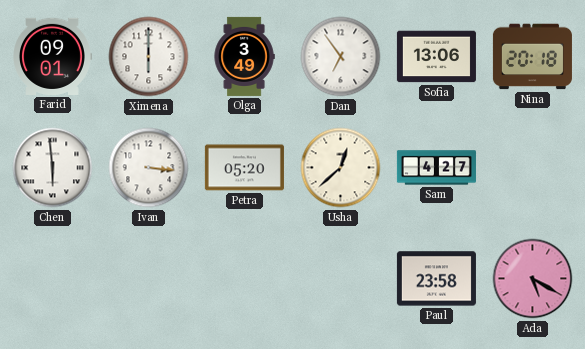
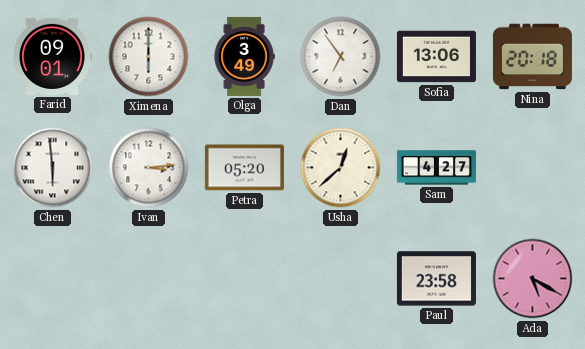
Ivan: 3:16 -> 3:14 (149, 168)
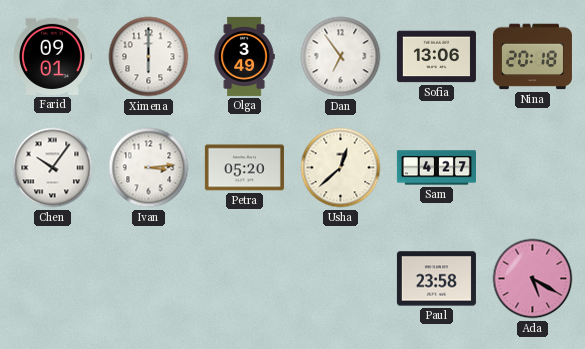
Chen: 5:59 -> 10:06 (53, 168)
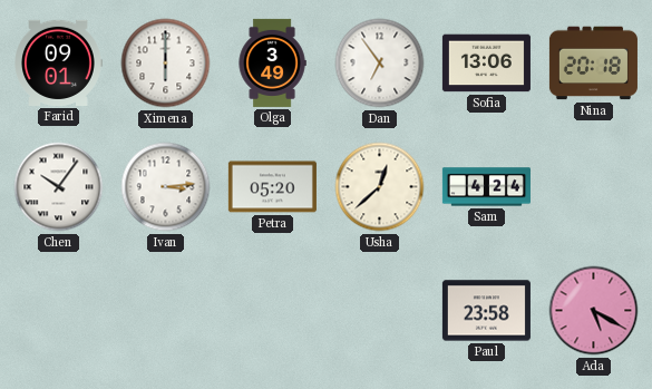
Sam: 4:27 -> 4:24 (486, 187)
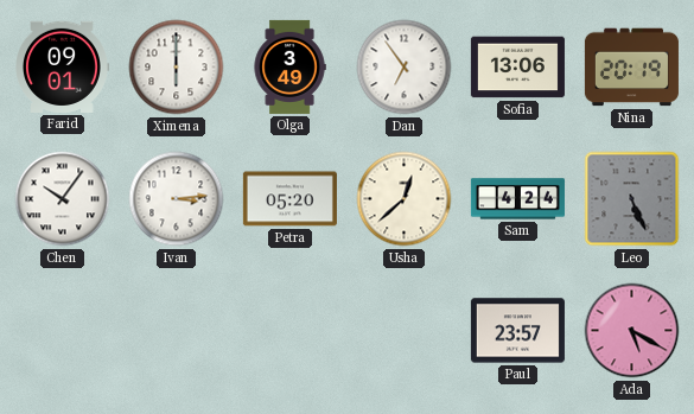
Nina: 20:18 -> 20:19 (631, 68)
Leo: none -> 5:26 (632, 199)
Paul: 23:58 -> 23:57 (517, 331)
